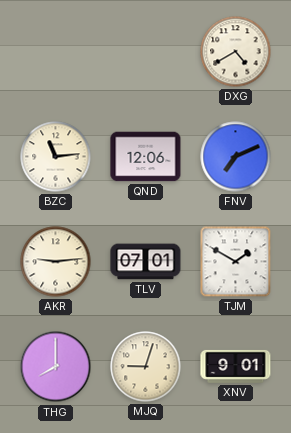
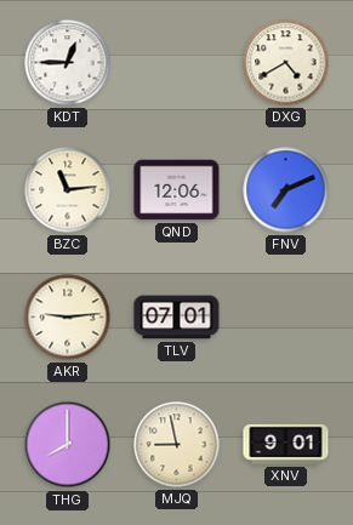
KDT: none -> 12:45 (68, 63)
TJM: 1:50 -> none (236, 262)
MJQ: 9:03 -> 8:58 (177, 445)
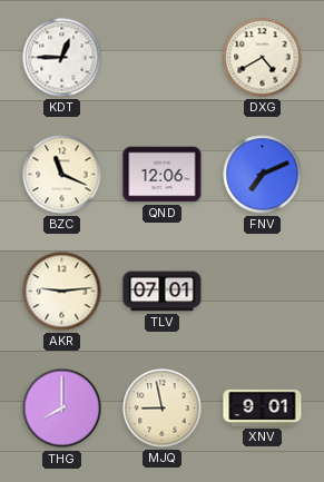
BZC: 11:14 -> 11:19 (62, 175)
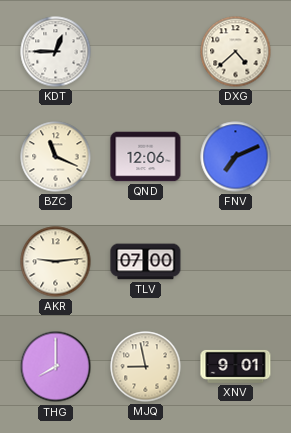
DXG: 4:40 -> 4:38 (236, 52)
TLV: 07:01 -> 07:00 (146, 262)
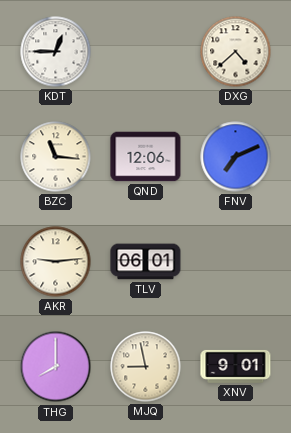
BZC: 11:19 -> 11:16 (56, 157)
TLV: 07:00 -> 06:01 (146, 262)
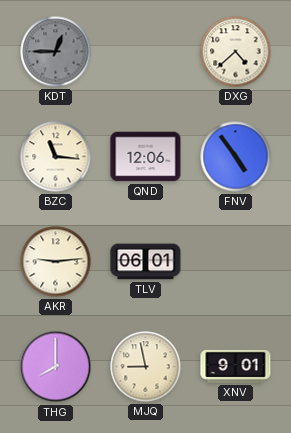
KDT dial: white -> grey (56, 52)
FNV: 7:11 -> 4:54 (236, 157)
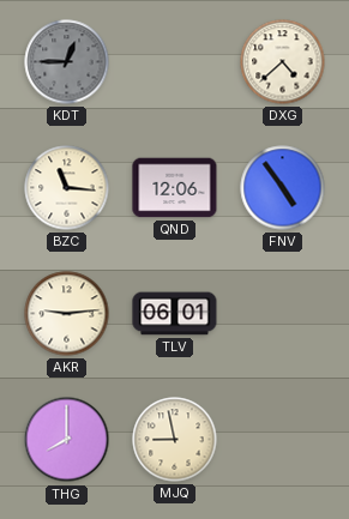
XNV: 9:01 -> none (236, 366)
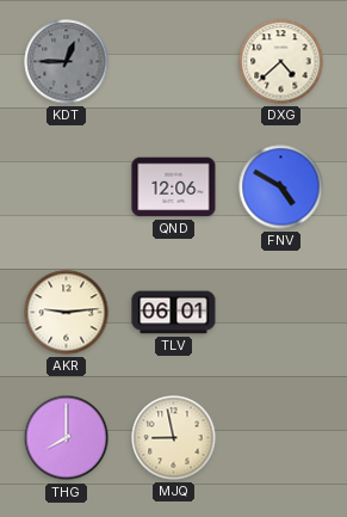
BZC: 11:16 -> none (67, 188)
FNV: 4:54 -> 4:50 (281, 187)
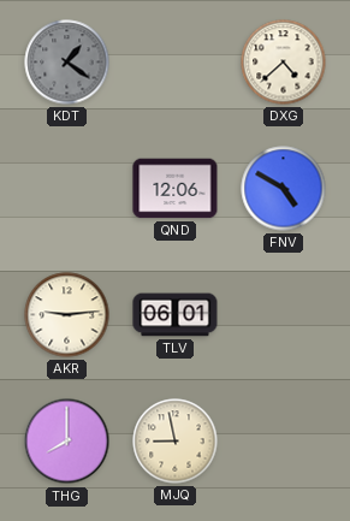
KDT: 12:45 -> 1:21 (67, 63)
